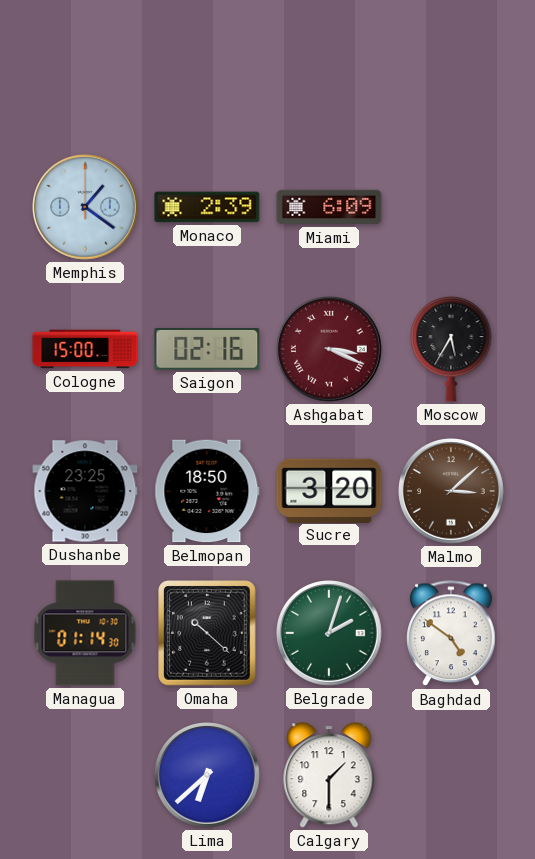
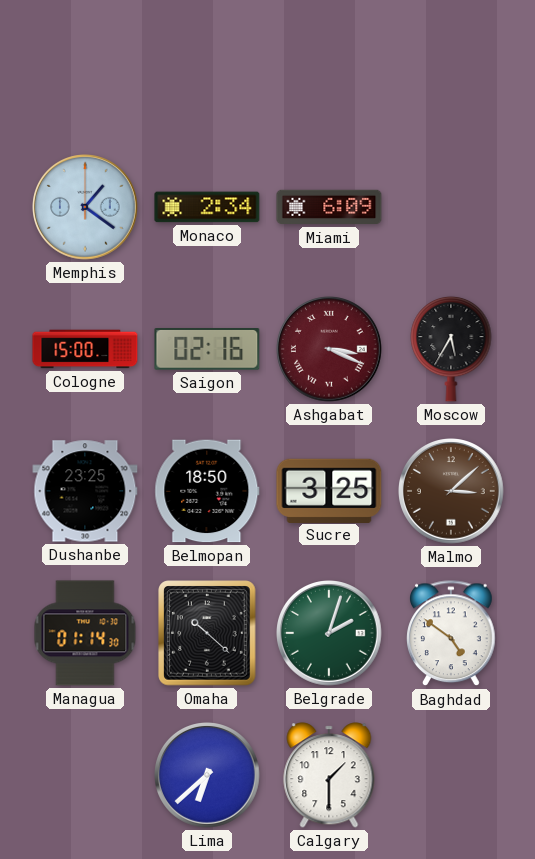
Monaco: 2:39 -> 2:34 (207, 207)
Sucre: 3:20 -> 3:25 (329, 490)
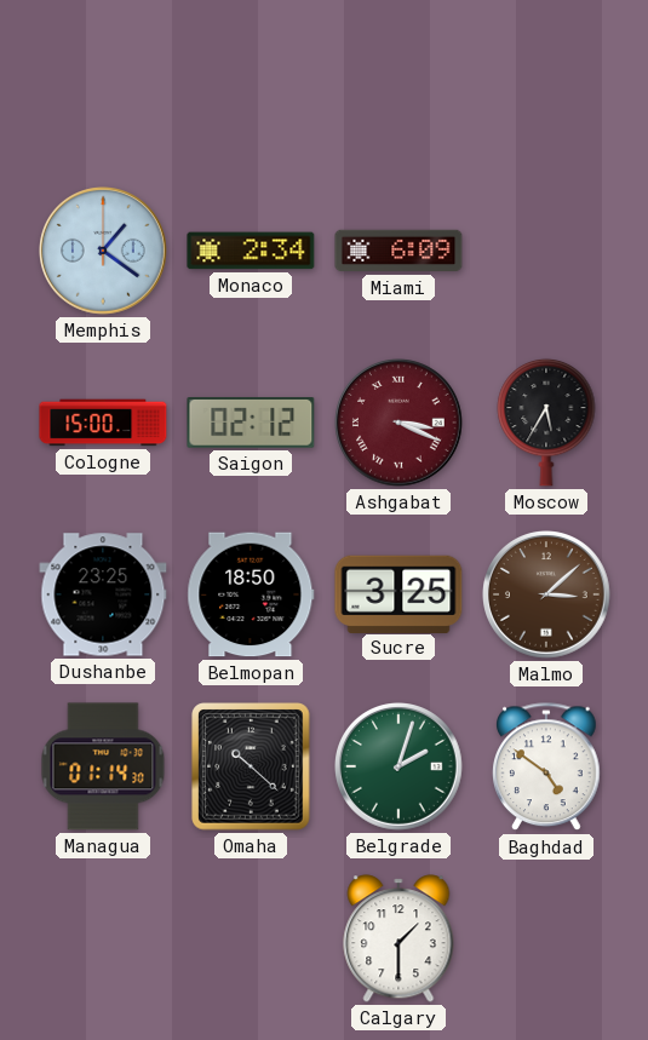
Saigon: 02:16 -> 02:12 (251, 424)
Lima: 6:38 -> none (208, 776)
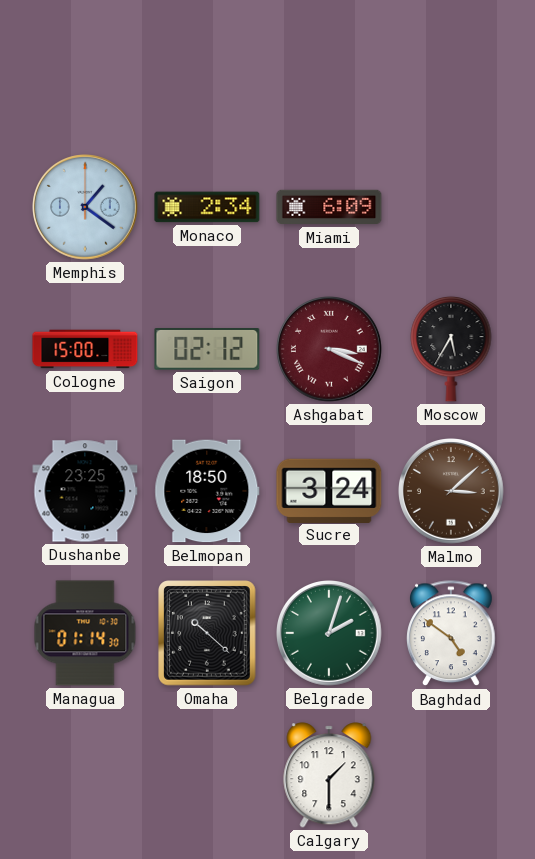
Sucre: 3:25 -> 3:24 (329, 490)
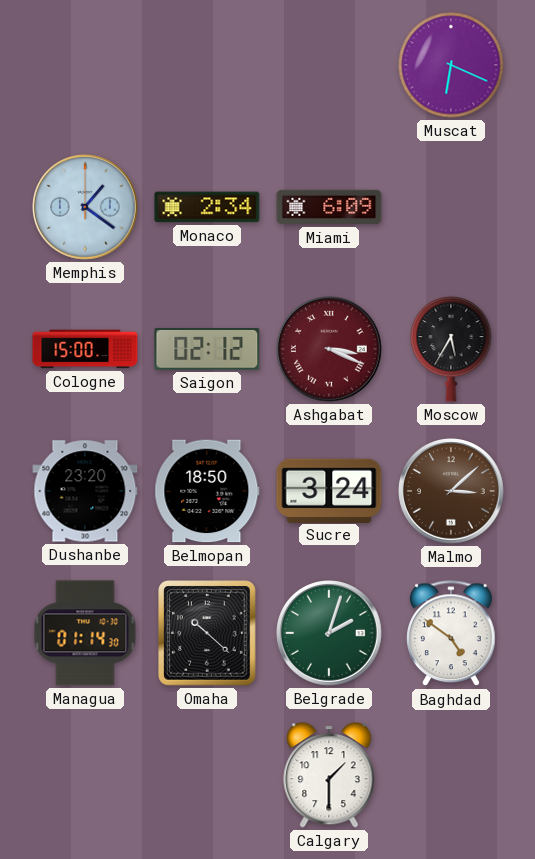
Muscat: none -> 6:19 (451, 65)
Dushanbe: 23:25 -> 23:20 (85, 491)
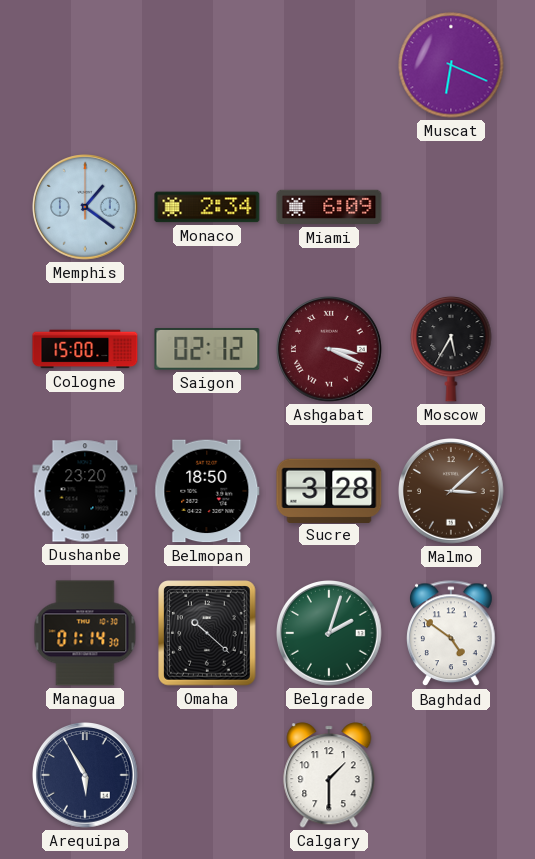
Sucre: 3:24 -> 3:28 (329, 490)
Arequipa: none -> 5:55 (86, 776)
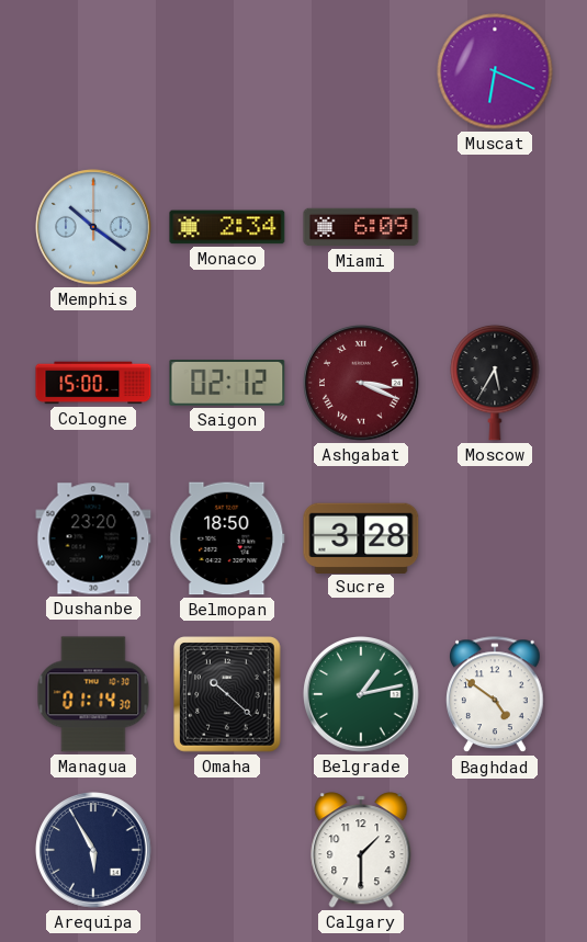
Memphis: 1:21 -> 10:21 (94, 228)
Malmo: 3:08 -> none (452, 492)
Belgrade: 2:03 -> 1:13 (362, 695)
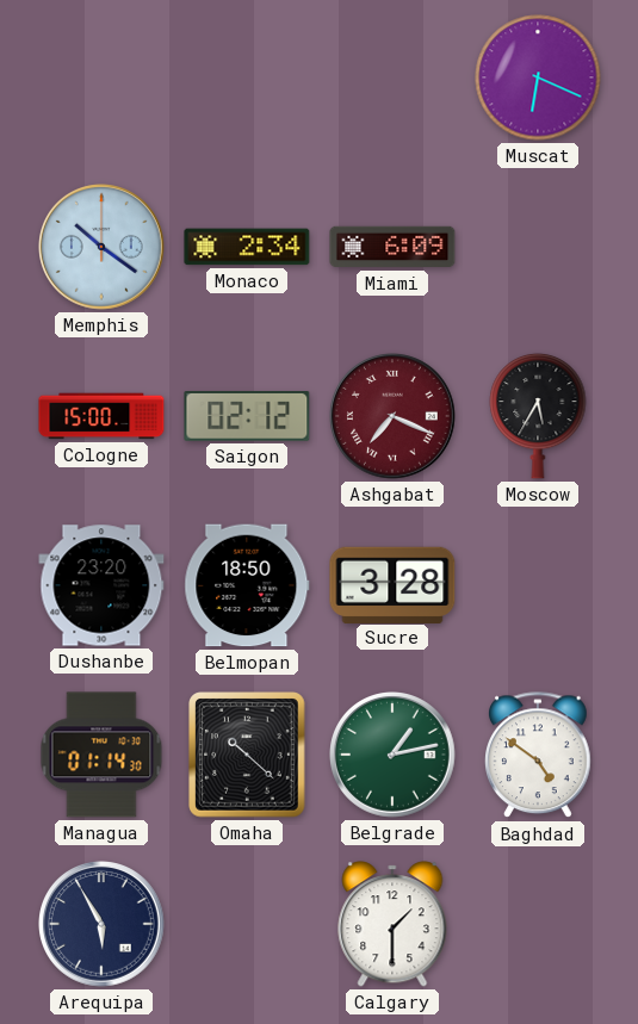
Ashgabat: 3:19 -> 7:19 (394, 417)
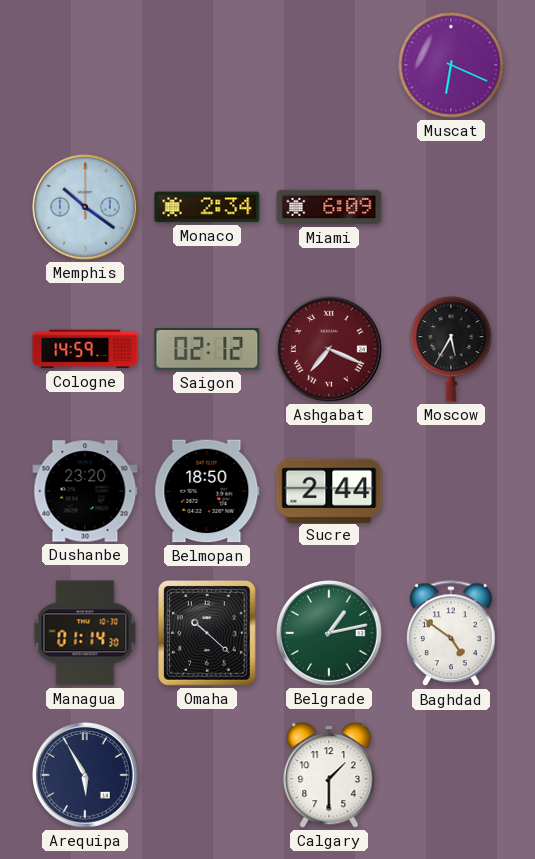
Cologne: 15:00 -> 14:59 (85, 349)
Sucre: 3:28 -> 2:44 (329, 490)
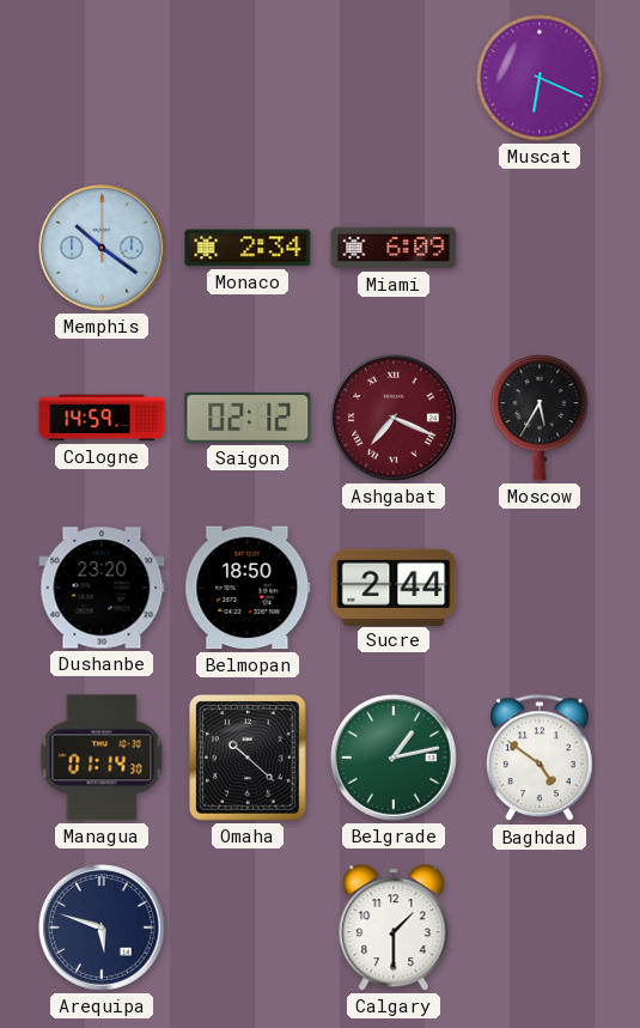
Arequipa: 5:55 -> 5:48 (103, 929)
